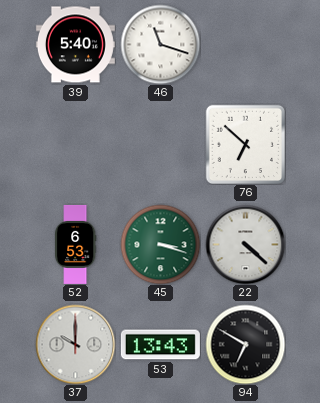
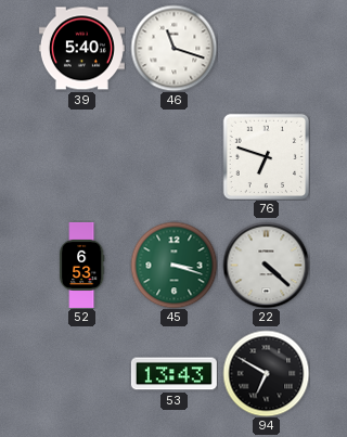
76: 6:52 -> 6:48 (266, 156)
37: 10:00 -> none (75, 344)
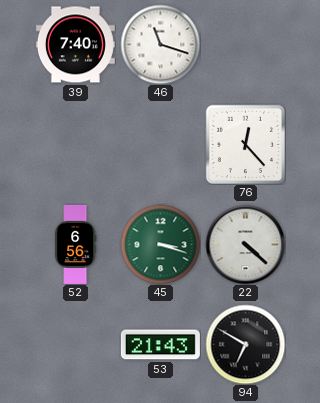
39: 5:40 -> 7:40 (75, 45)
76: 6:48 -> 12:23 (245, 144)
52: 6:53 -> 6:56 (75, 244)
53: 13:43 -> 21:43 (160, 345)
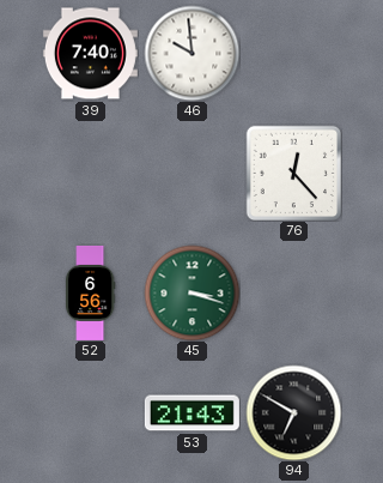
46: 11:18 -> 9:59 (191, 53)
22: 4:22 -> none (245, 244)
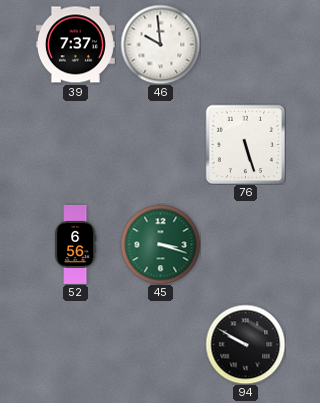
39: 7:40 -> 7:37 (75, 45)
76: 12:23 -> 5:27 (245, 144)
53: 21:43 -> none (191, 413)
94: 6:50 -> 9:50 (245, 344)
